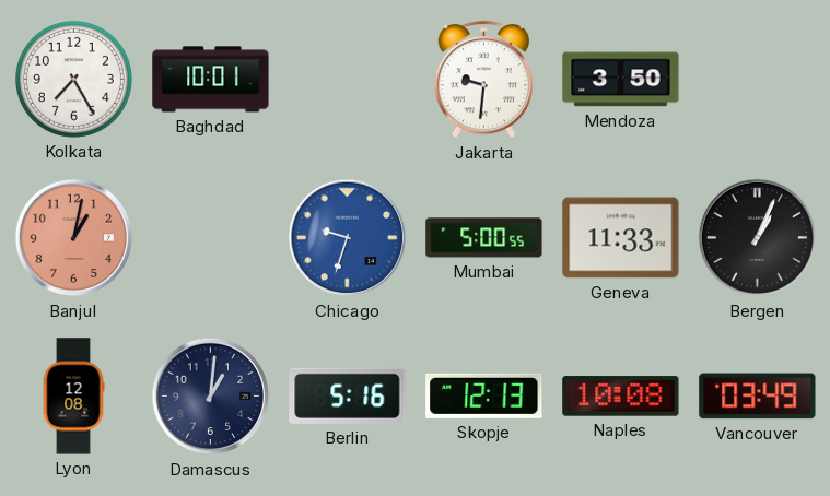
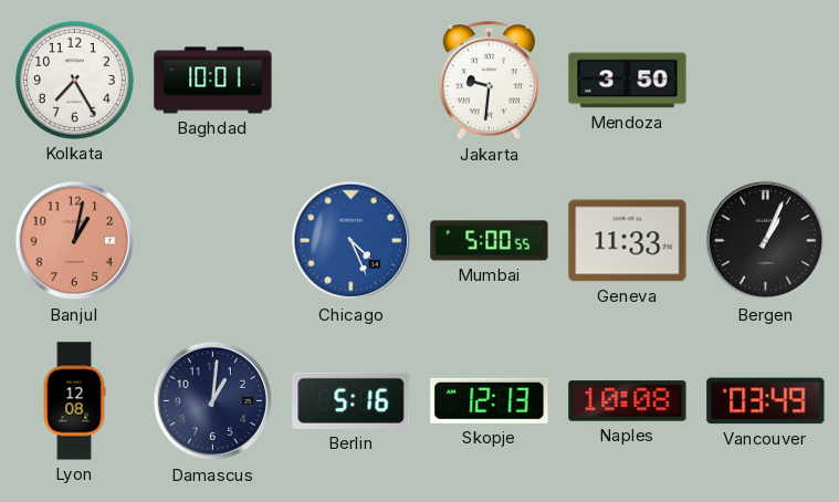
Chicago: 9:33 -> 4:26 (352, 241)
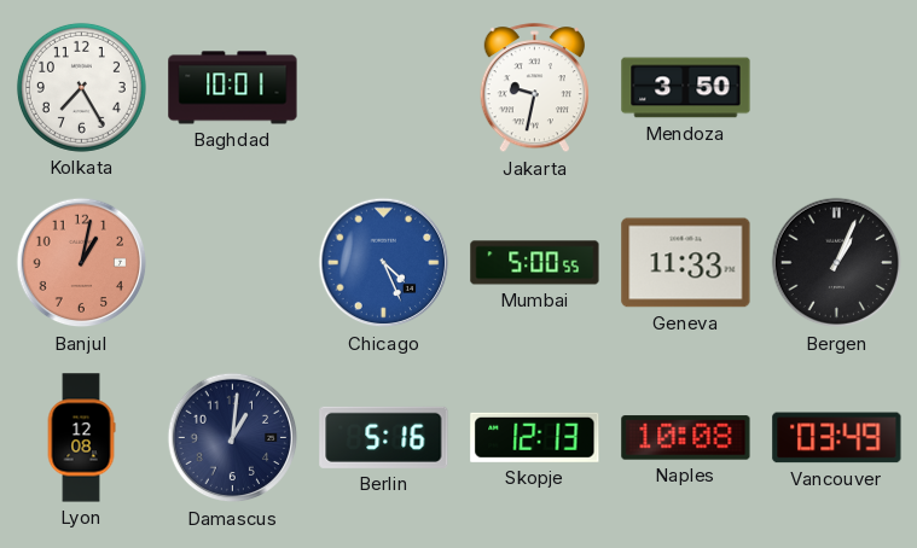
Jakarta: 9:31 -> 9:32 (534, 88)
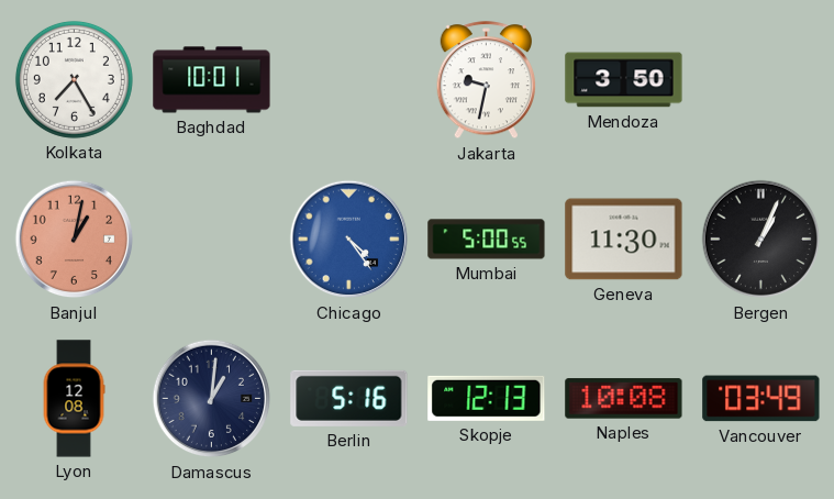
Chicago: 4:26 -> 4:24 (349, 240)
Geneva: 11:33 -> 11:30 (624, 240)
